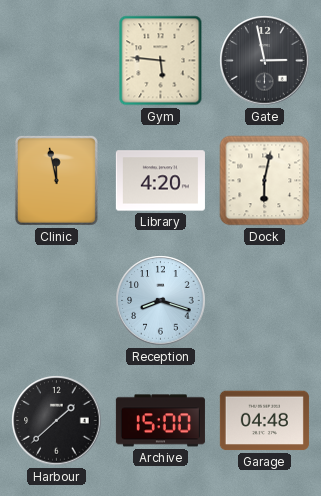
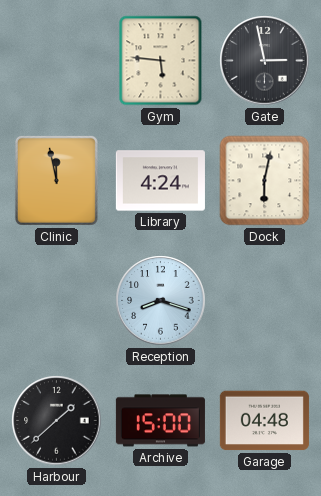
Library: 4:20 -> 4:24 (160, 181)
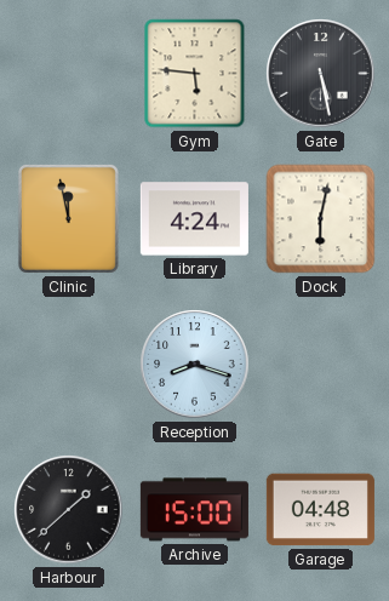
Gate: 2:58 -> 5:28 (321, 74)
